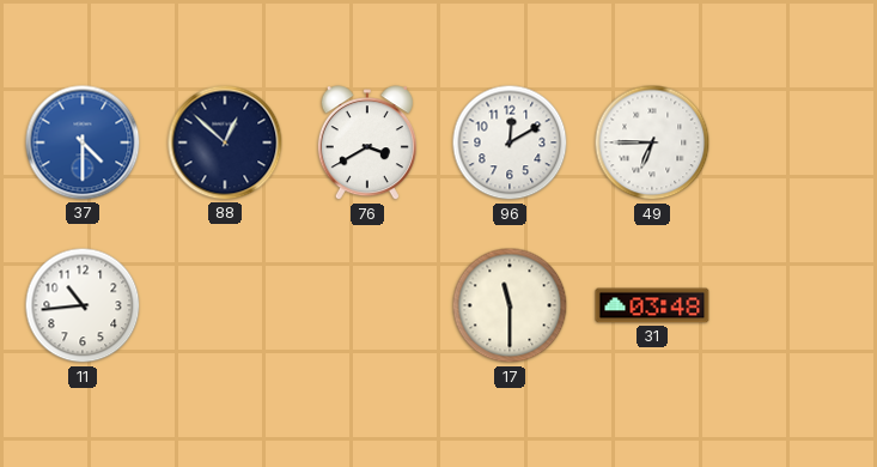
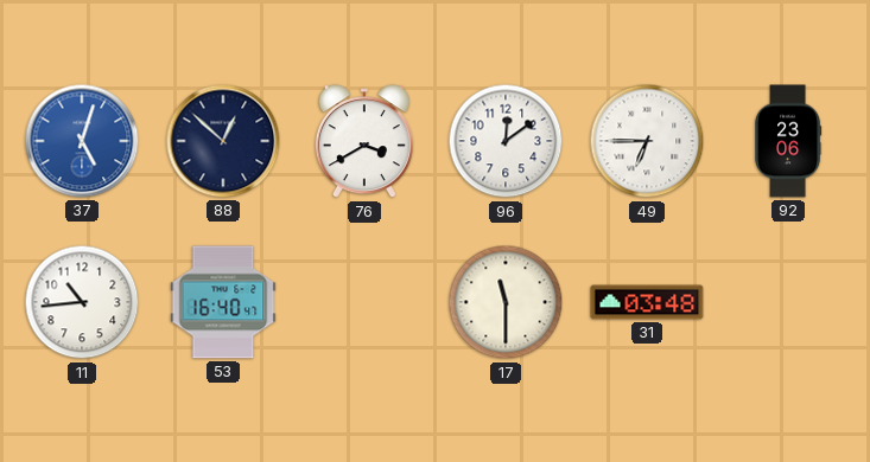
37: 4:30 -> 5:03 (82, 141)
96: 12:10 -> 12:09 (506, 141)
92: none -> 23:06 (789, 141)
53: none -> 16:40 (223, 302)
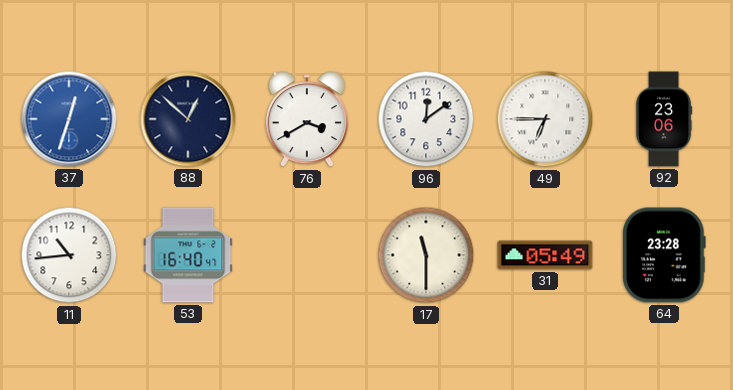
37: 5:03 -> 12:33 (69, 119)
31: 03:48 -> 05:49 (545, 255)
64: none -> 23:28 (664, 255)
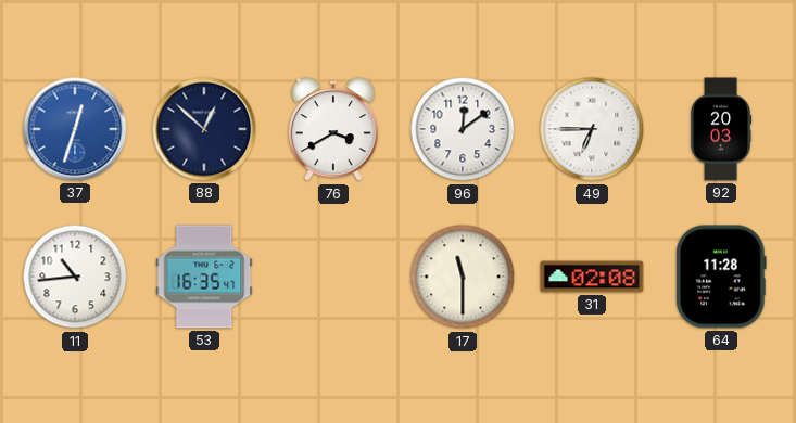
92: 23:06 -> 20:03 (722, 129)
53: 16:40 -> 16:35 (204, 277)
31: 05:49 -> 02:08 (592, 277)
64: 23:28 -> 11:28 (721, 277)
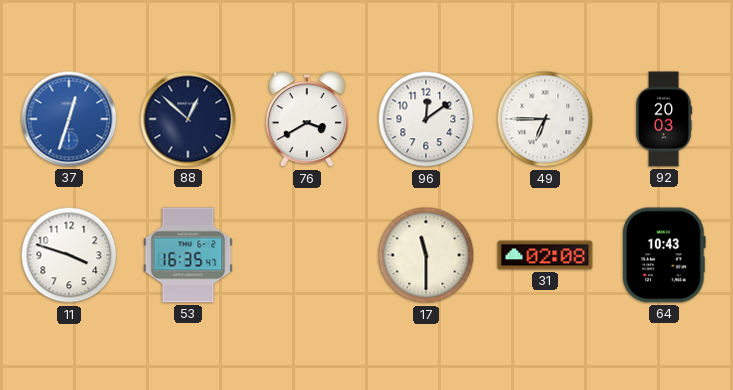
11: 10:44 -> 3:48 (69, 255)
64: 11:28 -> 10:43 (664, 255)
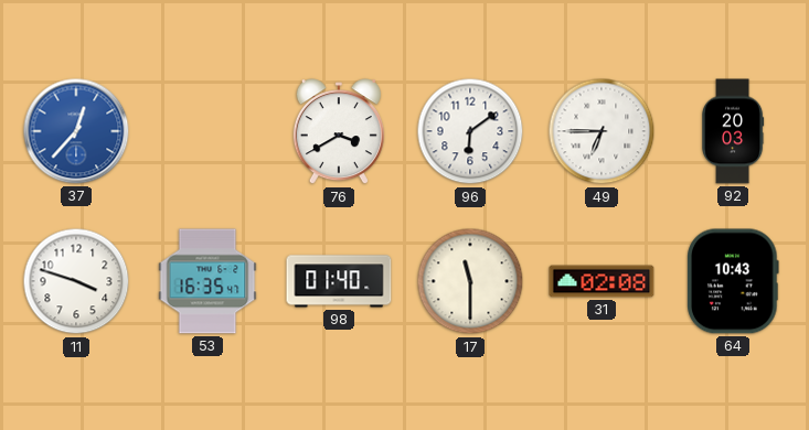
37: 12:33 -> 12:37 (76, 131)
88: 12:52 -> none (188, 119)
96: 12:09 -> 6:09 (470, 131)
98: none -> 01:40 (339, 281)
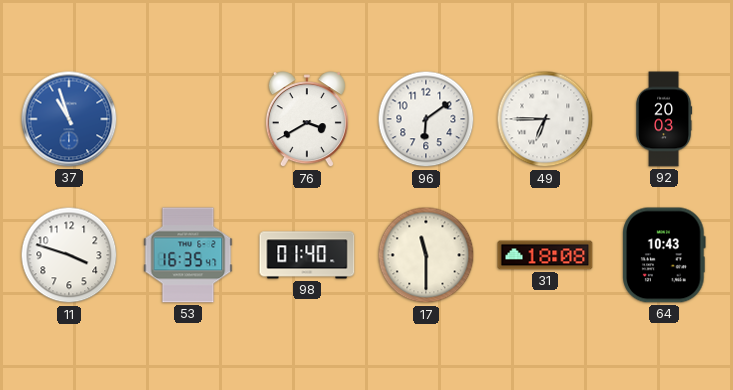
37: 12:37 -> 10:57 (69, 119)
31: 02:08 -> 18:08 (545, 255)
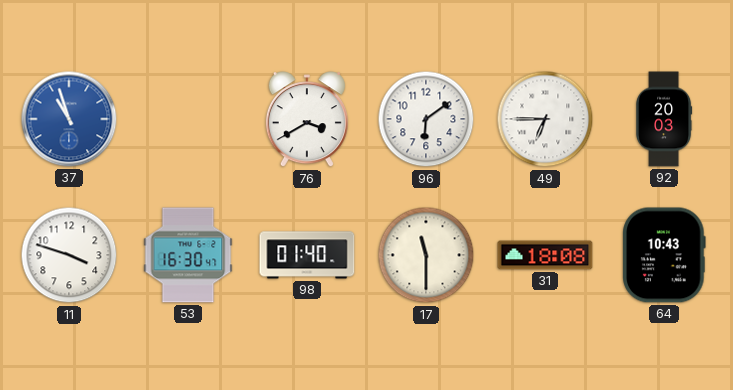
53: 16:35 -> 16:30 (188, 255)
